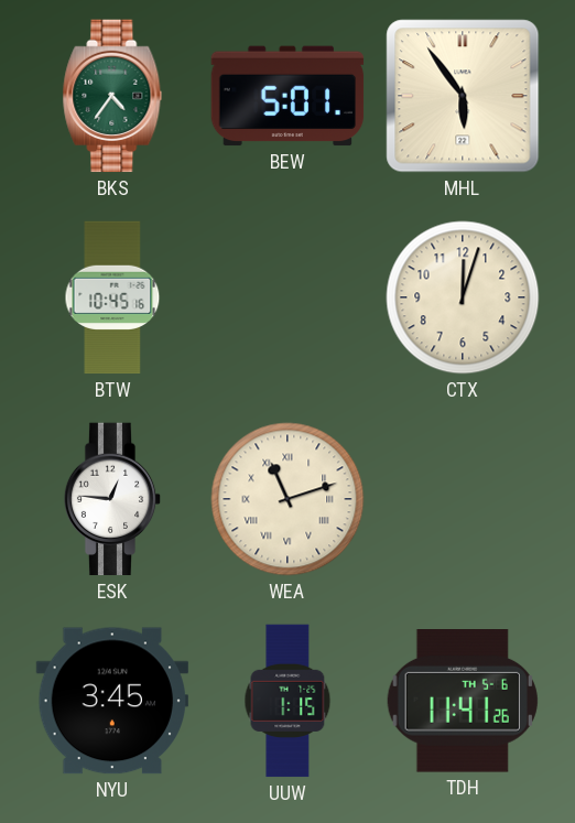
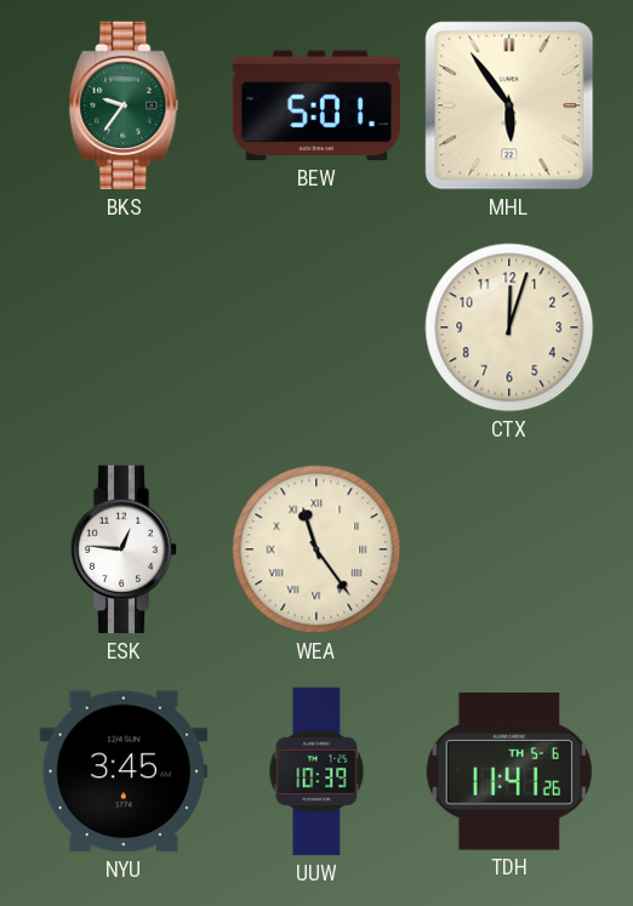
BKS: 4:36 -> 9:36 (124, 106)
BTW: 10:45 -> none (112, 297)
WEA: 11:12 -> 11:24 (316, 549)
UUW: 1:15 -> 10:39 (316, 771)
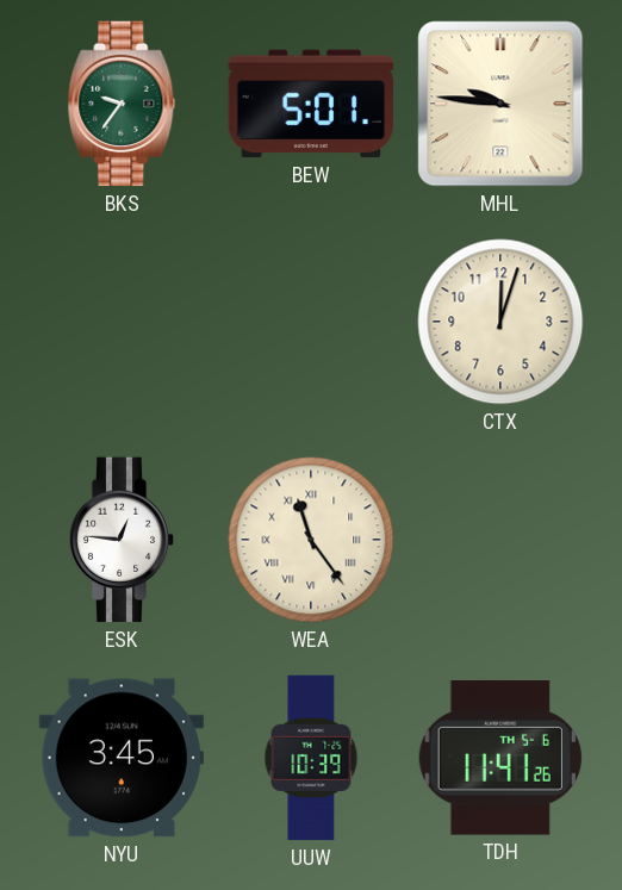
MHL: 5:54 -> 9:46 (500, 104)
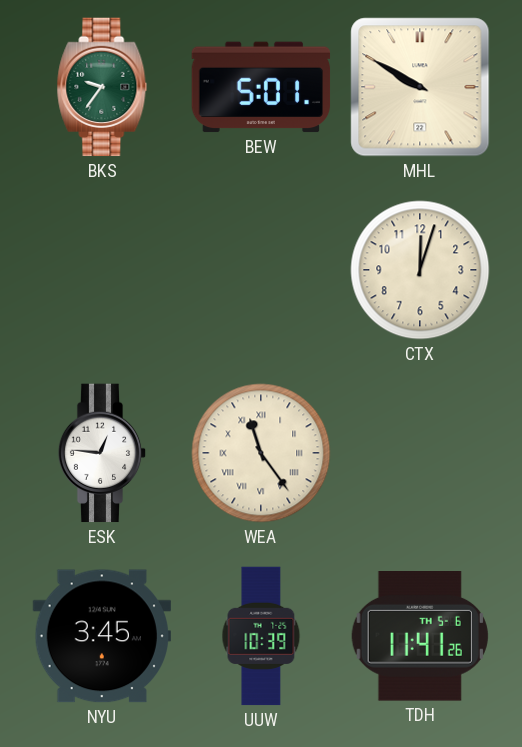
MHL: 9:46 -> 9:50 (420, 87)
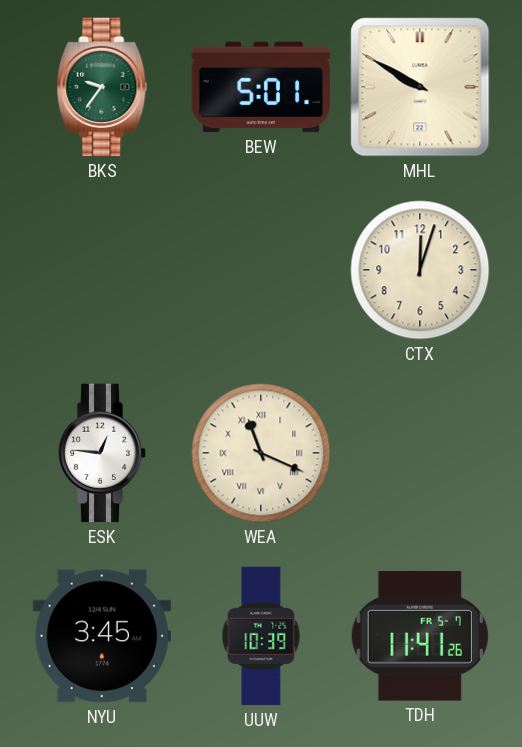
WEA: 11:24 -> 11:19 (261, 453)
TDH date: TH 5-6 -> FR 5-7 (420, 637)
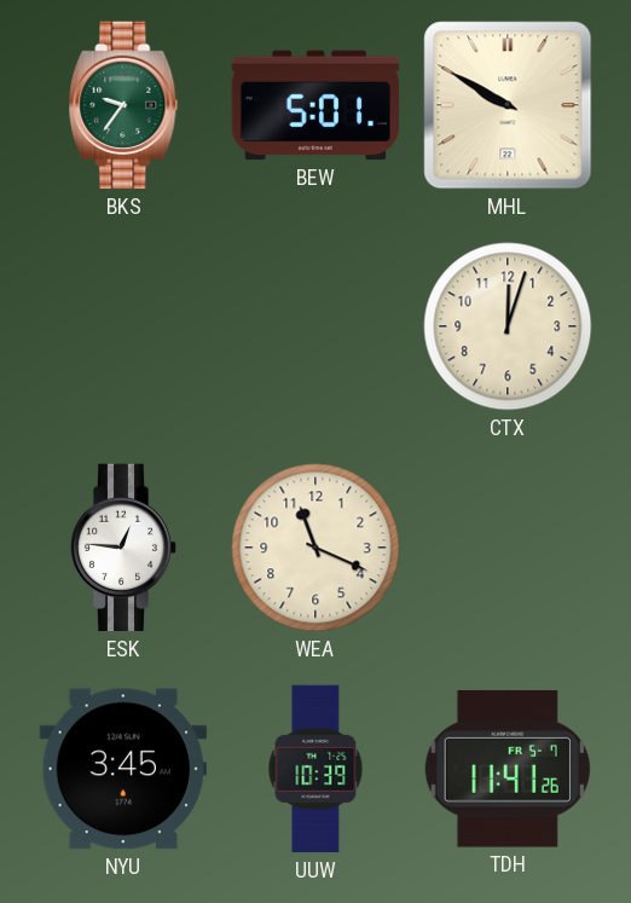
WEA numerals: Roman -> Arabic (315, 548)
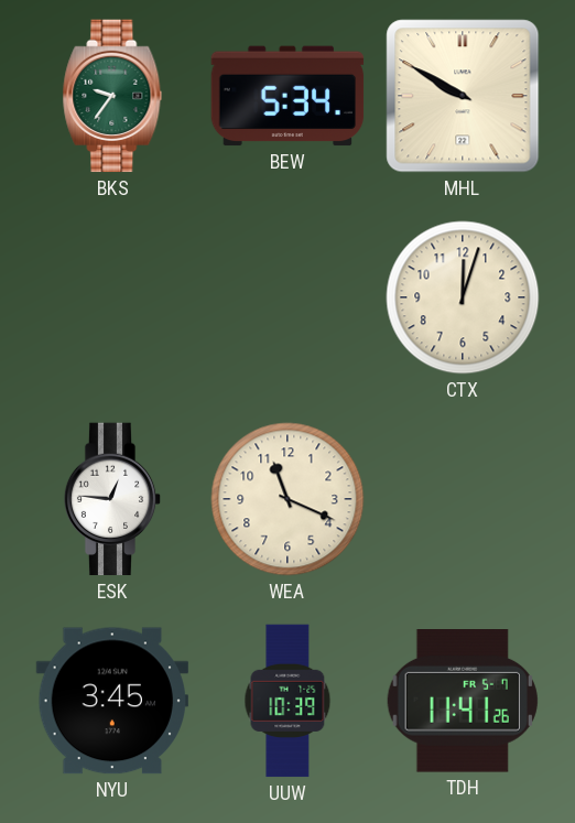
BEW: 5:01 -> 5:34 (287, 96)
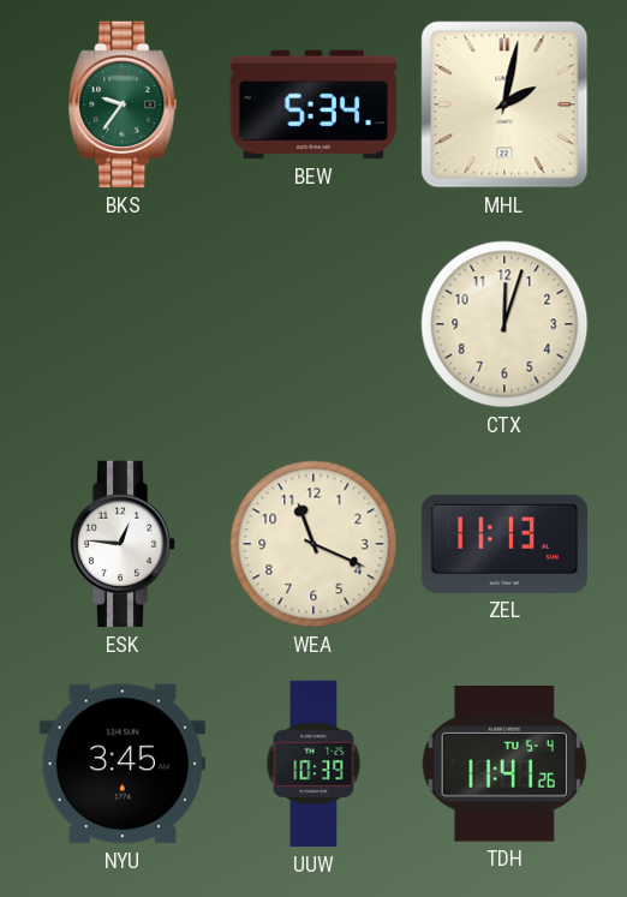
MHL: 9:50 -> 2:02 (504, 104)
ZEL: none -> 11:13 (504, 544)
TDH date: FR 5-7 -> TU 5-4 (504, 765)
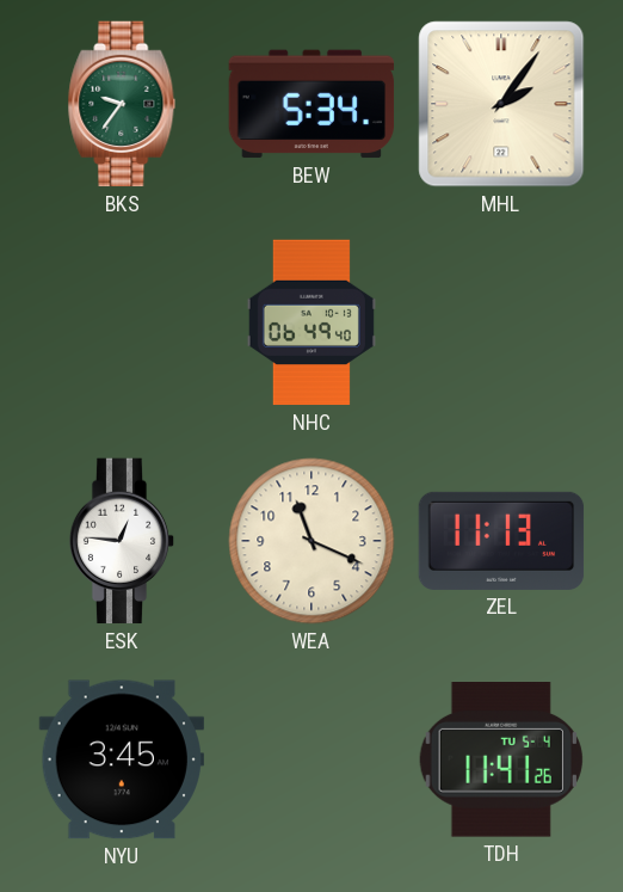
MHL: 2:02 -> 2:06 (501, 104)
NHC: none -> 06:49 (311, 322)
CTX: 12:03 -> none (504, 324)
UUW: 10:39 -> none (313, 764)
